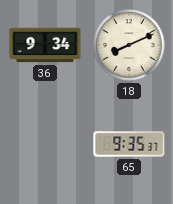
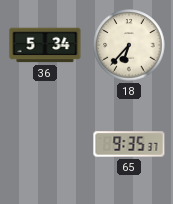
36: 9:34 -> 5:34 (45, 45)
18: 8:11 -> 6:37 (129, 45)
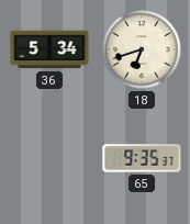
18: 6:37 -> 6:42 (142, 49)
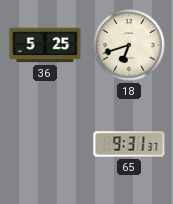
36: 5:34 -> 5:25 (45, 45)
65: 9:35 -> 9:31 (129, 144)
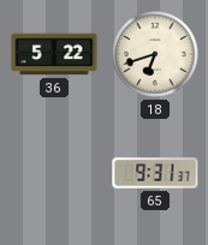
36: 5:25 -> 5:22 (54, 54)
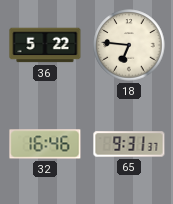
18: 6:42 -> 6:46 (129, 45)
32: none -> 16:46 (45, 144)
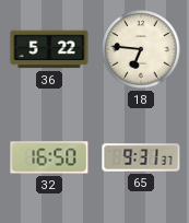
32: 16:46 -> 16:50 (49, 157)
